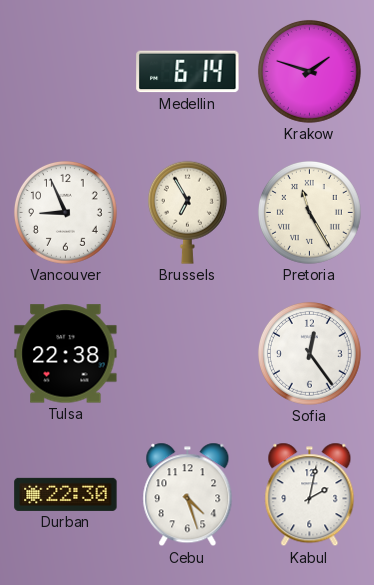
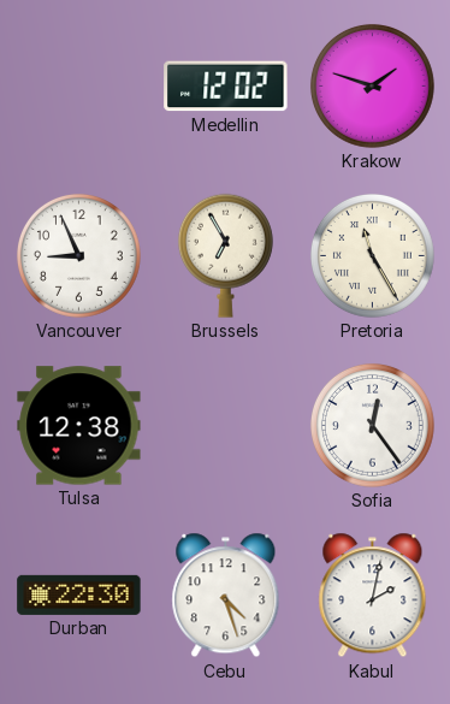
Medellin: 6:14 -> 12:02 (226, 87)
Tulsa: 22:38 -> 12:38 (79, 426)
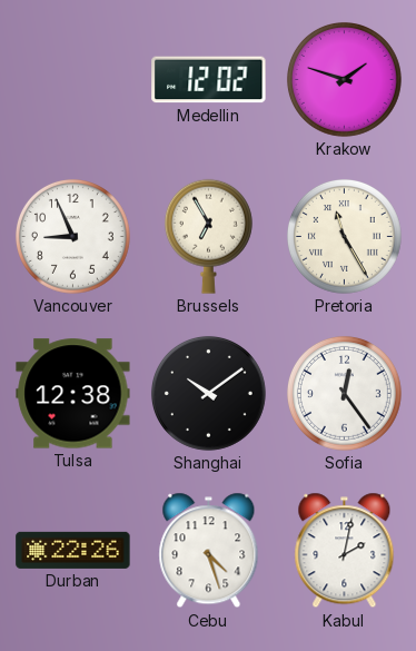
Shanghai: none -> 10:09 (208, 393)
Durban: 22:30 -> 22:26 (73, 550)
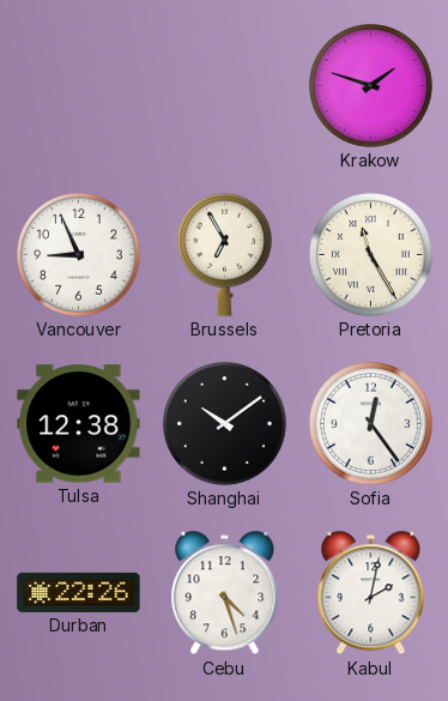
Medellin: 12:02 -> none (209, 80)
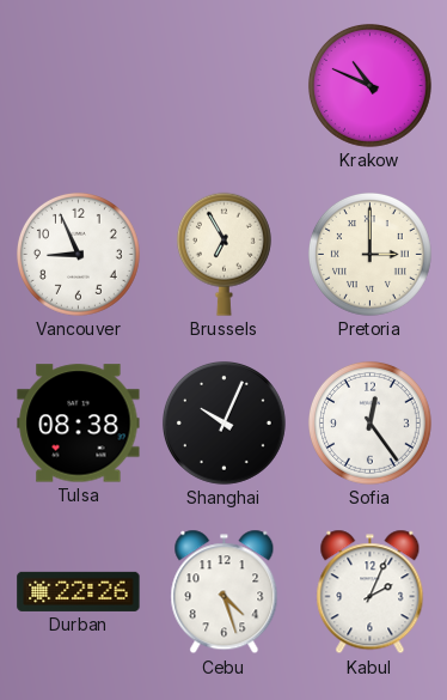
Krakow: 1:48 -> 10:49 (369, 85)
Pretoria: 11:25 -> 3:00 (369, 254)
Tulsa: 12:38 -> 08:38 (79, 424)
Shanghai: 10:09 -> 10:04 (223, 422)
Kabul: 2:02 -> 2:04 (371, 592)
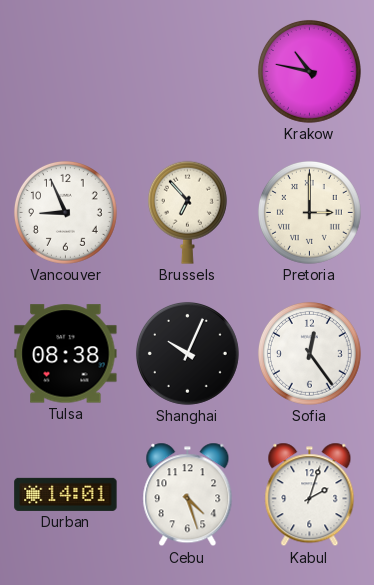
Krakow: 10:49 -> 10:47 (309, 71)
Brussels: 6:55 -> 6:53 (187, 212)
Durban: 22:26 -> 14:01 (66, 494)
Kabul: 2:04 -> 2:03 (310, 495)
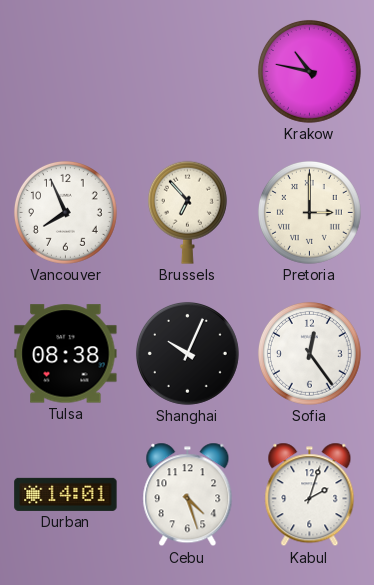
Vancouver: 8:56 -> 7:56 (65, 212)
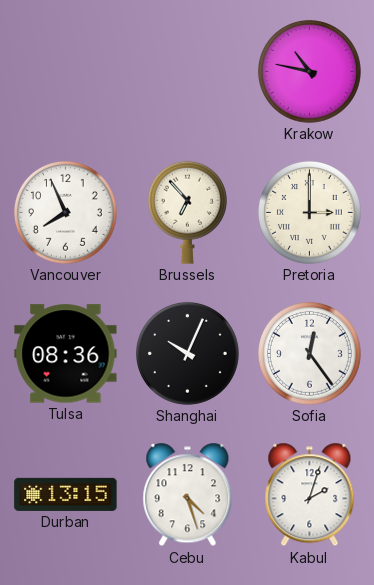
Tulsa: 08:38 -> 08:36 (66, 354)
Durban: 14:01 -> 13:15 (66, 494)
